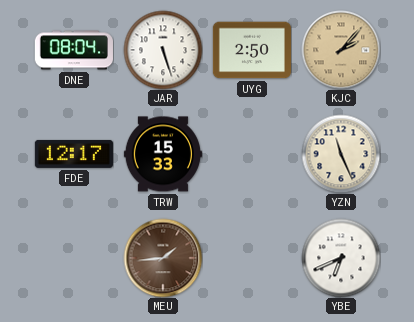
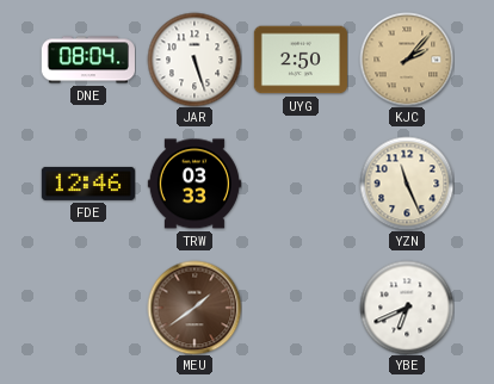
FDE: 12:17 -> 12:46 (88, 184)
TRW: 15:33 -> 03:33 (194, 184)
MEU: 1:44 -> 1:39 (194, 308)
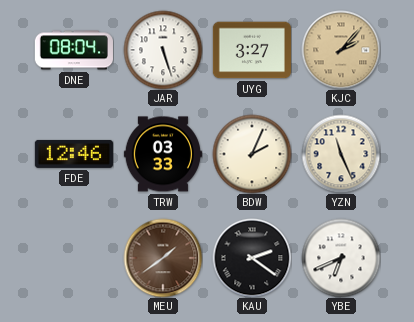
UYG: 2:50 -> 3:27 (252, 50)
BDW: none -> 2:04 (252, 154)
KAU: none -> 2:21 (252, 258)
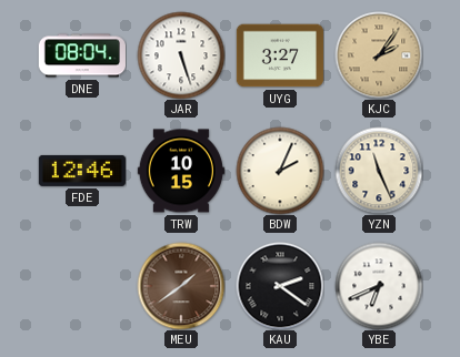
KJC: 2:07 -> 2:06 (379, 55)
TRW: 03:33 -> 10:15 (181, 171)
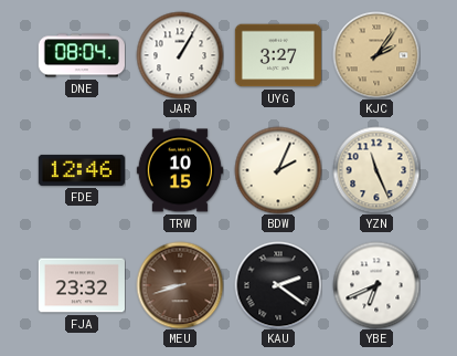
JAR: 5:27 -> 1:05 (180, 55)
FJA: none -> 23:32 (82, 285)
MEU: 1:39 -> 8:42 (180, 285)
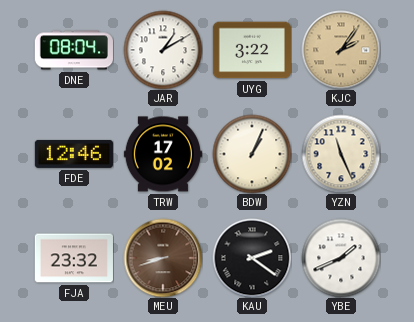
JAR: 1:05 -> 1:10 (163, 50)
UYG: 3:27 -> 3:22 (252, 50)
TRW: 10:15 -> 17:02 (163, 154)
BDW: 2:04 -> 1:04 (252, 154)
YBE: 6:41 -> 1:41 (341, 258)
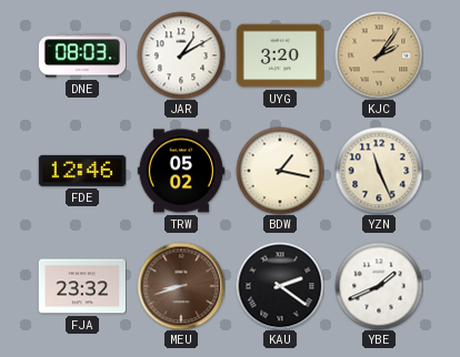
DNE: 08:04 -> 08:03 (82, 55)
UYG: 3:22 -> 3:20 (280, 55)
TRW: 17:02 -> 05:02 (181, 171)
BDW: 1:04 -> 1:17 (280, 171)
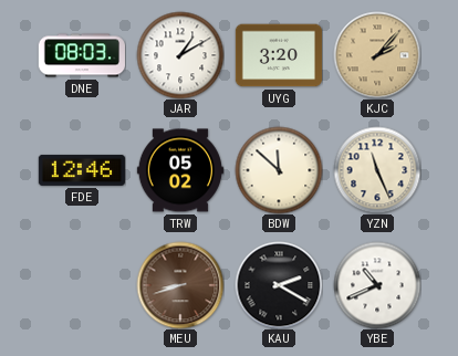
KJC: 2:06 -> 2:07 (377, 55)
BDW: 1:17 -> 11:52 (279, 170)
FJA: 23:32 -> none (82, 286)
KAU: 2:21 -> 2:20 (279, 285)
YBE: 1:41 -> 10:41 (377, 285)
